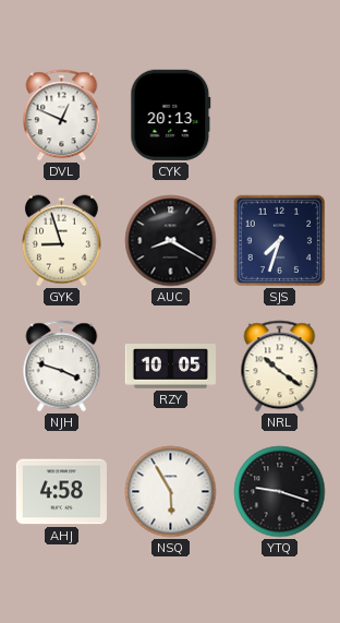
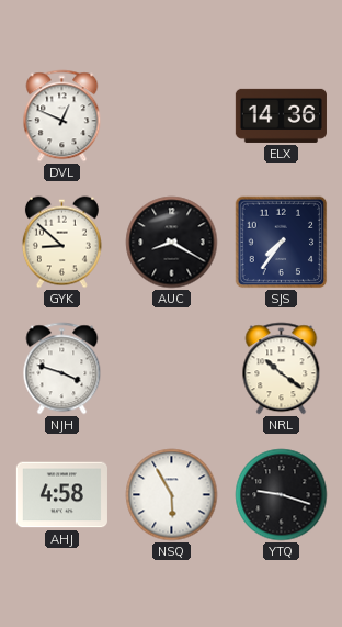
CYK: 20:13 -> none (171, 115)
ELX: none -> 14:36 (281, 115)
GYK: 8:57 -> 8:52 (61, 243)
SJS: 7:33 -> 7:36 (282, 243)
RZY: 10:05 -> none (170, 367)
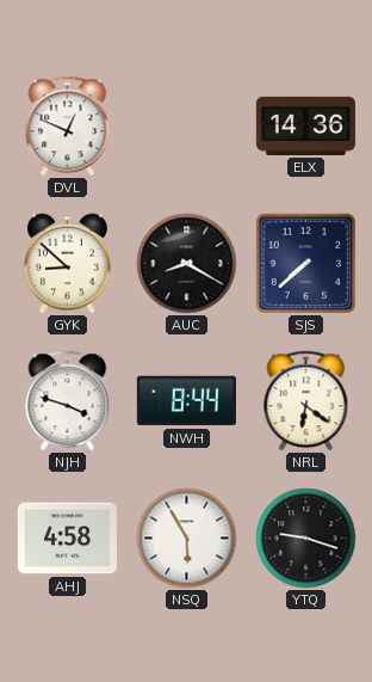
SJS: 7:36 -> 7:38 (306, 264)
NWH: none -> 8:44 (186, 401)
NRL: 10:21 -> 6:21 (306, 401)
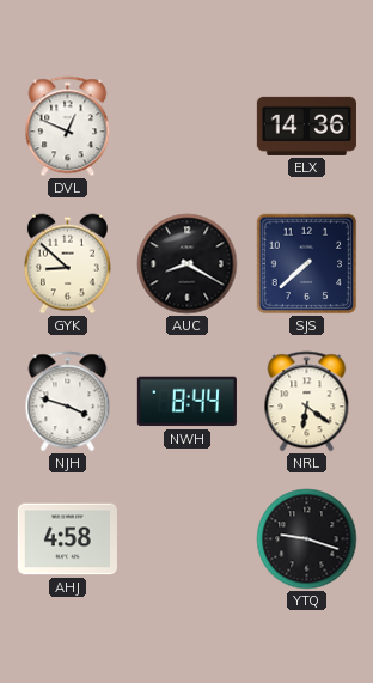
NSQ: 5:55 -> none (187, 539)
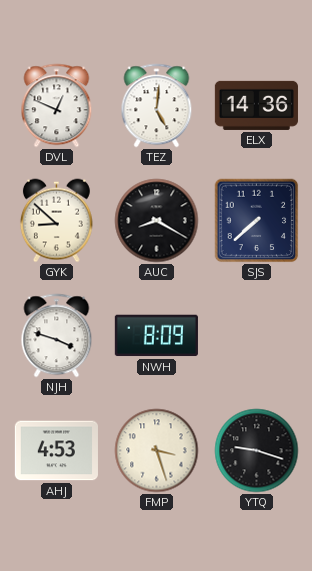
TEZ: none -> 5:01 (157, 106)
NWH: 8:44 -> 8:09 (156, 336)
NRL: 6:21 -> none (307, 402)
AHJ: 4:58 -> 4:53 (56, 451)
FMP: none -> 3:27 (157, 451)
